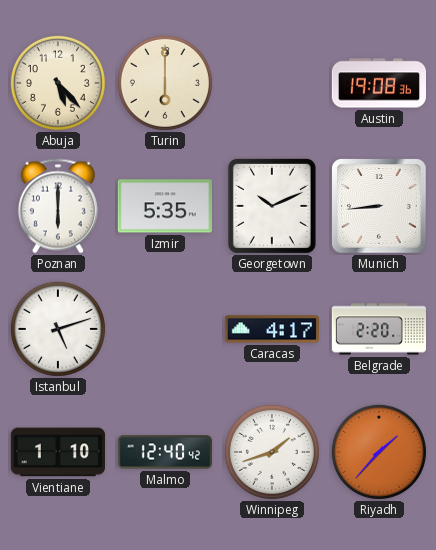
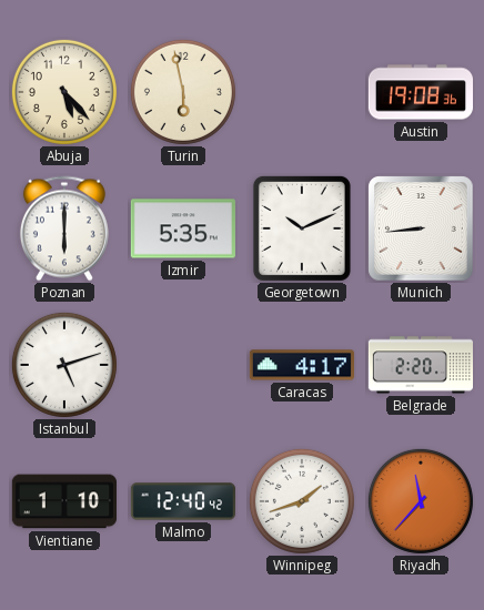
Turin: 6:00 -> 5:58 (183, 92)
Riyadh: 1:37 -> 11:37 (421, 501)
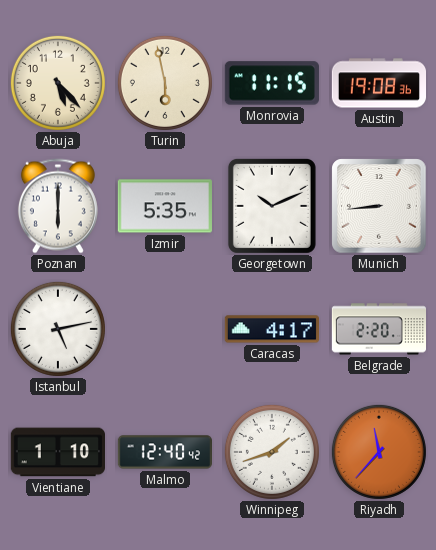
Monrovia: none -> 11:15 (272, 83)
Istanbul: 5:12 -> 5:13 (58, 329)
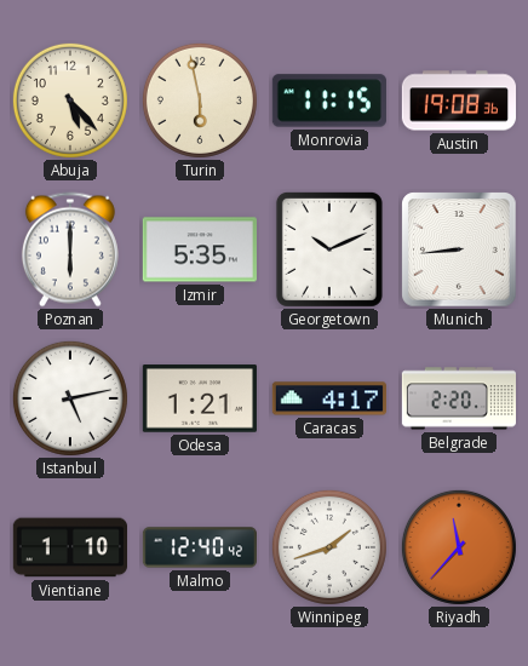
Odesa: none -> 1:21 (200, 398)
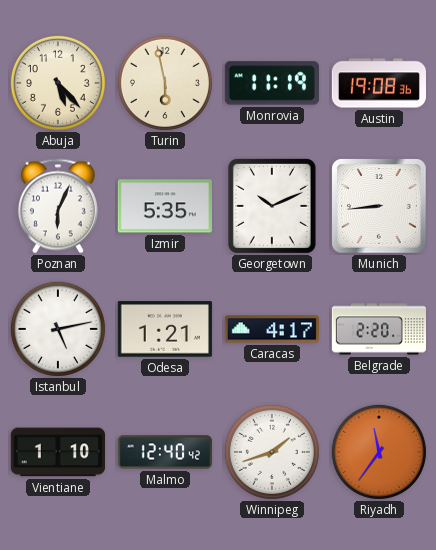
Monrovia: 11:15 -> 11:19 (272, 83)
Poznan: 6:00 -> 6:04 (58, 206)
Riyadh: 11:37 -> 11:36 (379, 452)
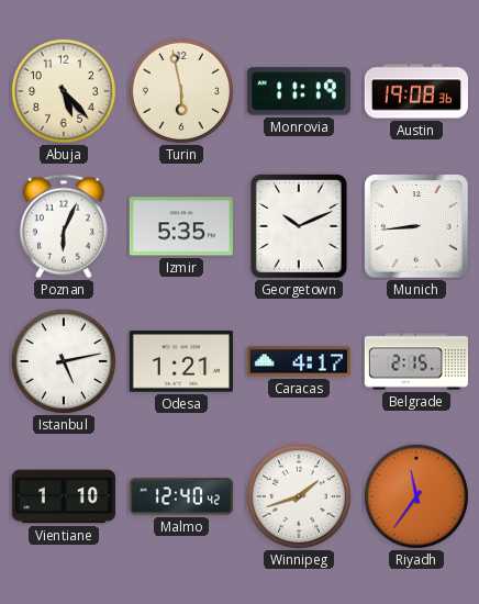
Belgrade: 2:20 -> 2:15 (415, 361)
